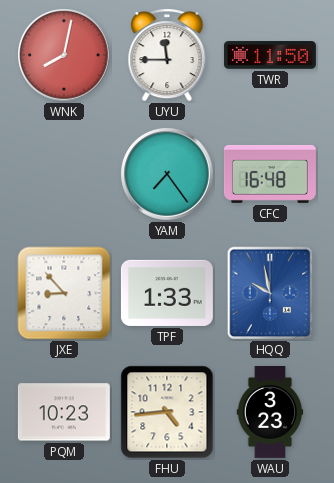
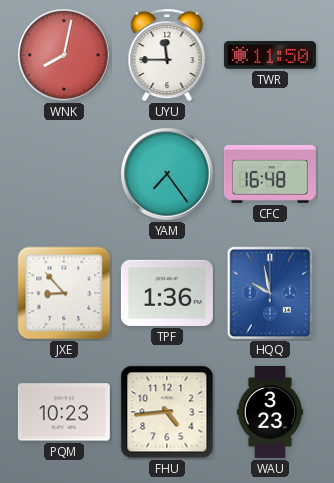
TPF: 1:33 -> 1:36 (167, 293)
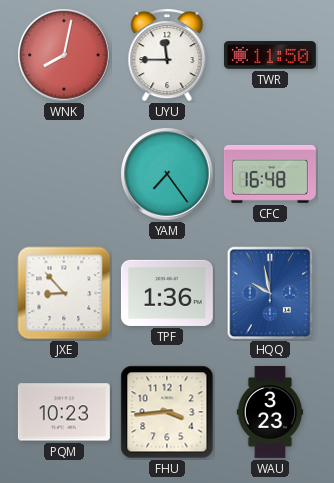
FHU: 4:44 -> 3:44 (167, 412)
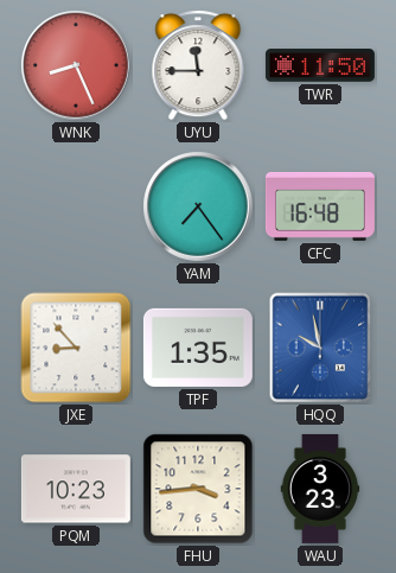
WNK: 8:02 -> 8:26 (76, 65)
TPF: 1:36 -> 1:35 (198, 348)
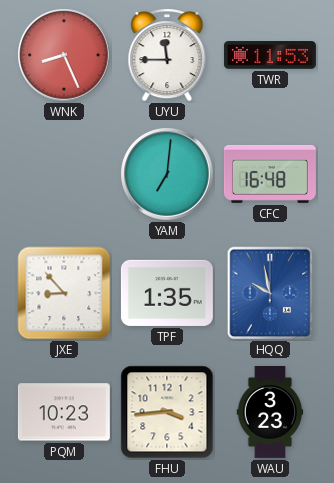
TWR: 11:50 -> 11:53 (270, 55)
YAM: 7:24 -> 7:01 (167, 174)
